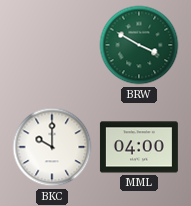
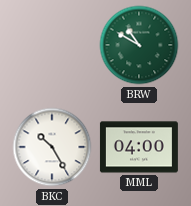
BRW: 3:50 -> 10:50 (139, 45)
BKC: 10:00 -> 10:25 (52, 147)
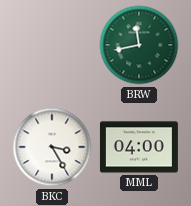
BRW: 10:50 -> 11:43 (139, 45)
BKC: 10:25 -> 3:25 (52, 147)
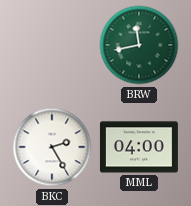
BKC: 3:25 -> 2:25 (52, 147)
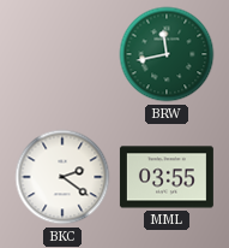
BKC: 2:25 -> 2:21 (62, 177)
MML: 04:00 -> 03:55 (167, 177)
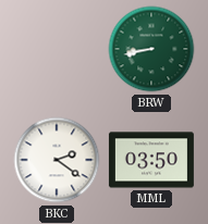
BRW: 11:43 -> 8:43 (151, 49)
MML: 03:55 -> 03:50 (151, 160)
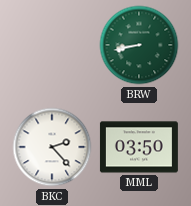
BKC: 2:21 -> 2:23 (52, 147)
